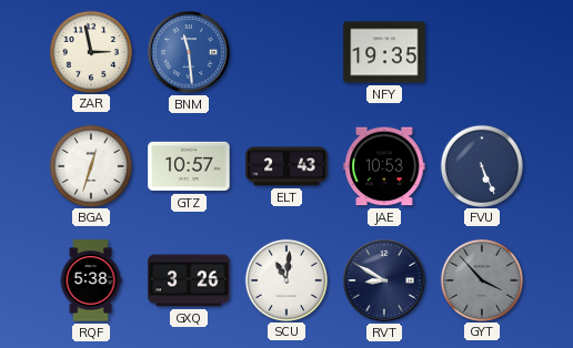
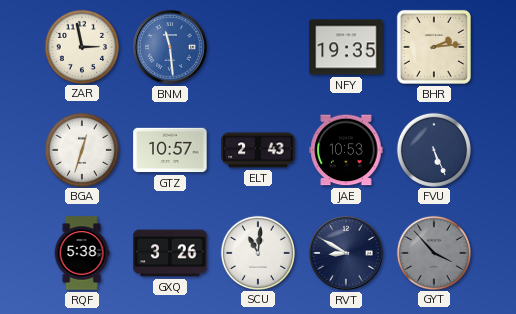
BHR: none -> 2:14 (434, 47)
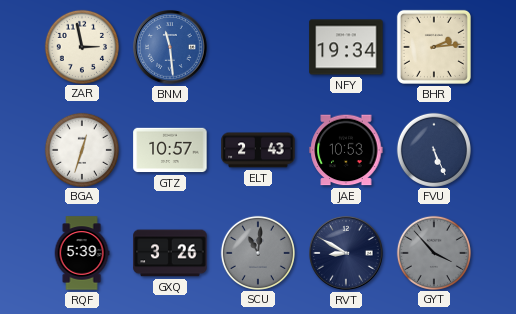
NFY: 19:35 -> 19:34 (346, 47)
RQF: 5:38 -> 5:39 (82, 253)
SCU dial: white -> grey (257, 252)
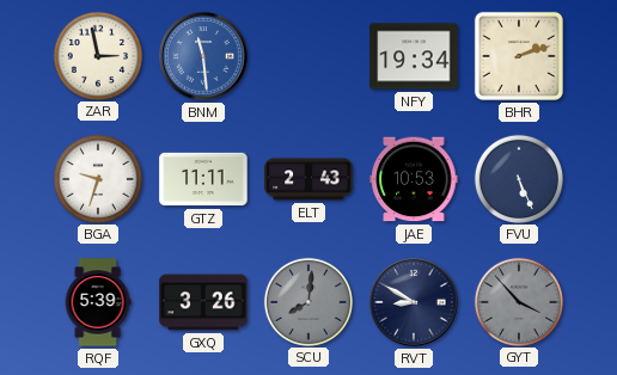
BHR: 2:14 -> 2:12 (519, 56)
BGA: 12:33 -> 9:33 (97, 178)
GTZ: 10:57 -> 11:11 (203, 179)
SCU: 11:01 -> 8:01 (307, 301)
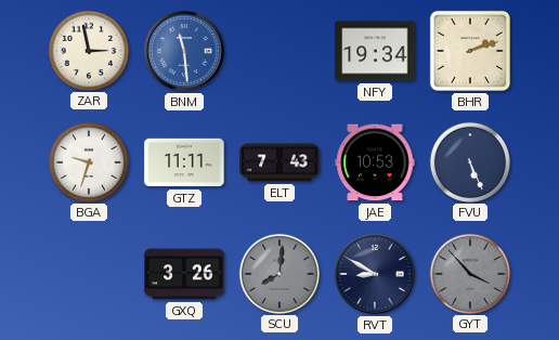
ELT: 2:43 -> 7:43 (279, 162)
RQF: 5:39 -> none (98, 302)
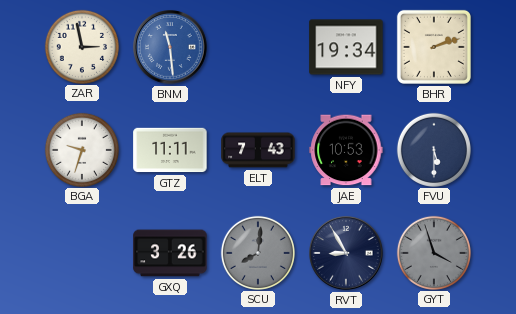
FVU: 5:26 -> 5:30 (433, 149)
RVT: 8:50 -> 8:55 (346, 253)
GYT: 3:53 -> 3:57 (433, 252)
